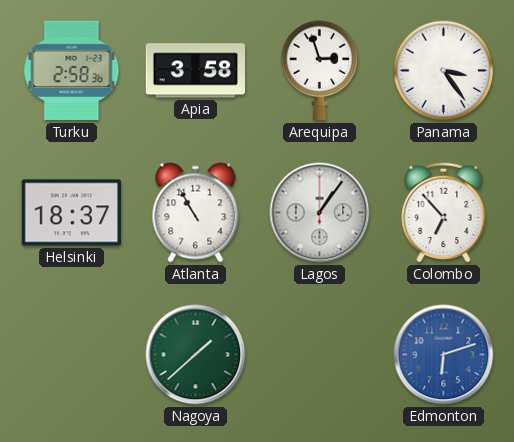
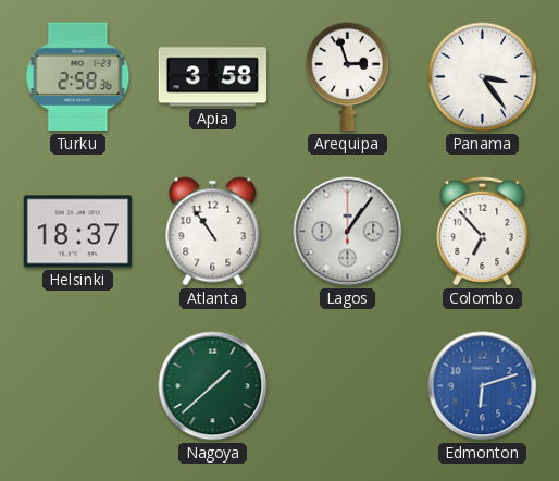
Atlanta: 10:55 -> 10:54 (213, 232)
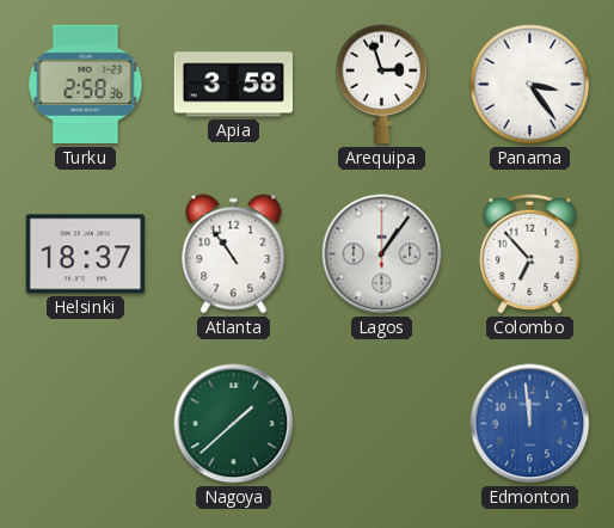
Edmonton: 6:12 -> 11:59 (530, 424)
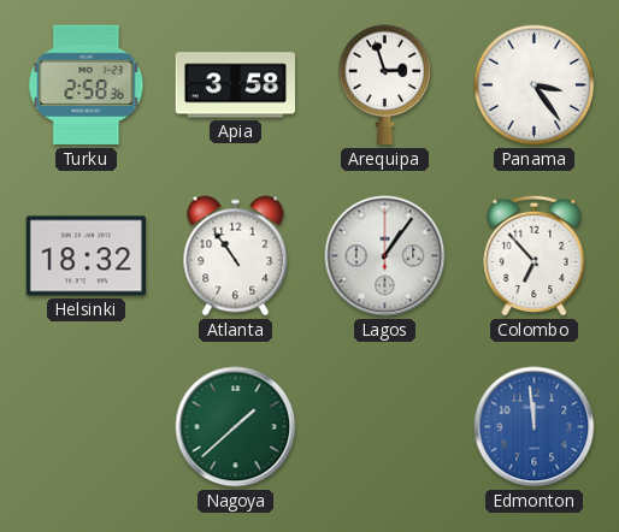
Helsinki: 18:37 -> 18:32 (87, 256)
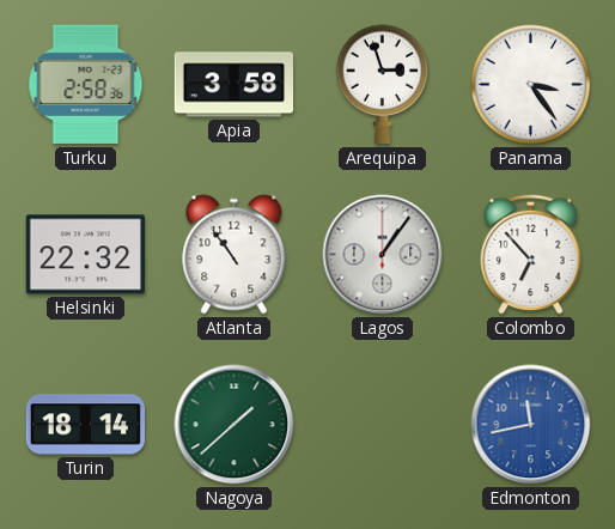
Helsinki: 18:32 -> 22:32 (86, 255)
Turin: none -> 18:14 (86, 425)
Edmonton: 11:59 -> 11:43 (531, 425)
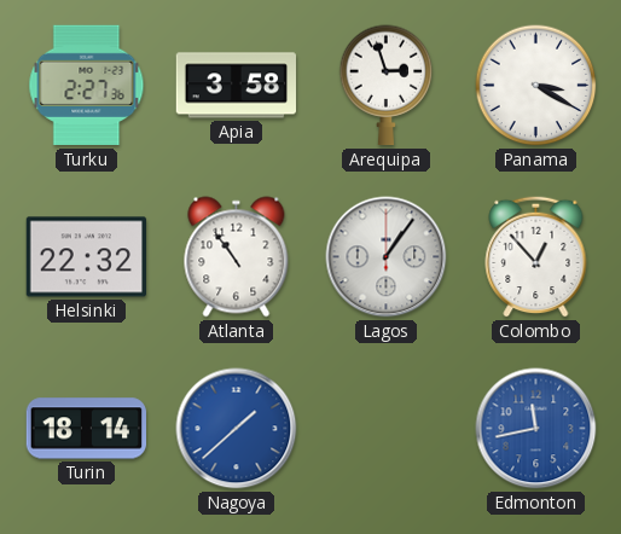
Turku: 2:58 -> 2:27 (87, 86)
Panama: 3:24 -> 3:20 (536, 86)
Colombo: 6:53 -> 12:53 (536, 256)
Nagoya dial: green -> blue (237, 429)
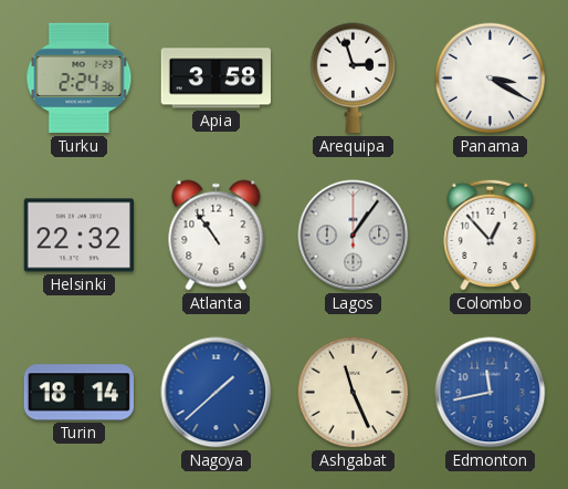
Turku: 2:27 -> 2:24 (80, 79)
Ashgabat: none -> 11:26 (354, 393)
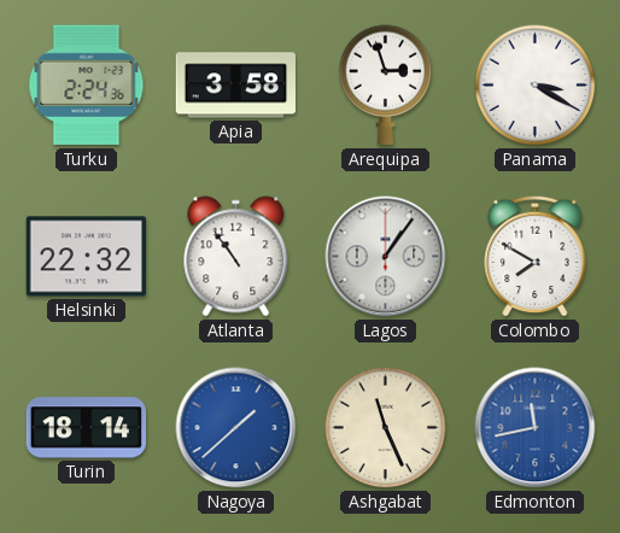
Colombo: 12:53 -> 7:50 (536, 256)
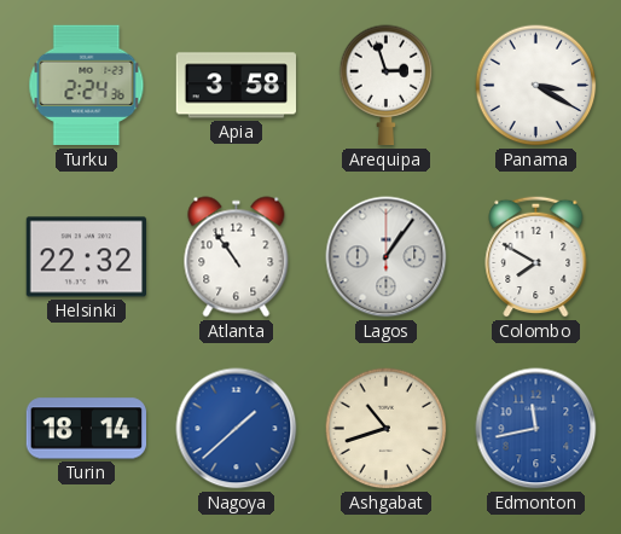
Ashgabat: 11:26 -> 10:42 (387, 429)
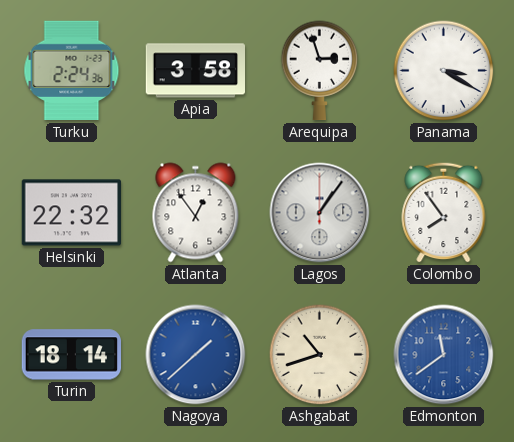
Atlanta: 10:54 -> 12:54 (196, 213)
Colombo: 7:50 -> 7:54 (444, 212)
Edmonton: 11:43 -> 11:39 (444, 355)
